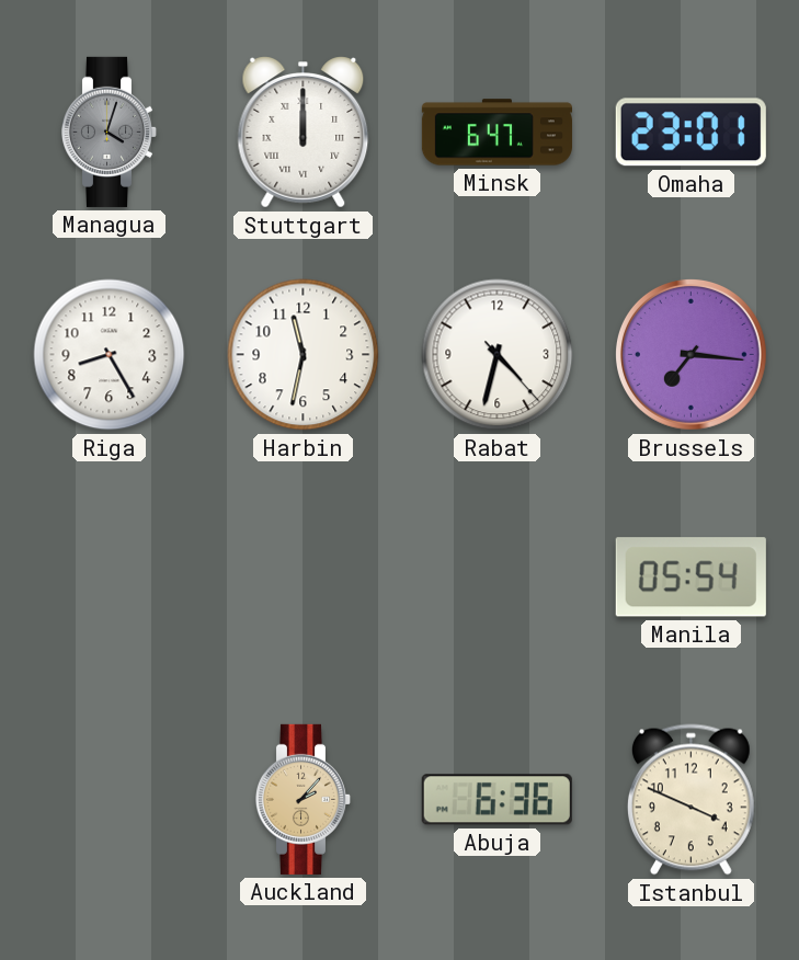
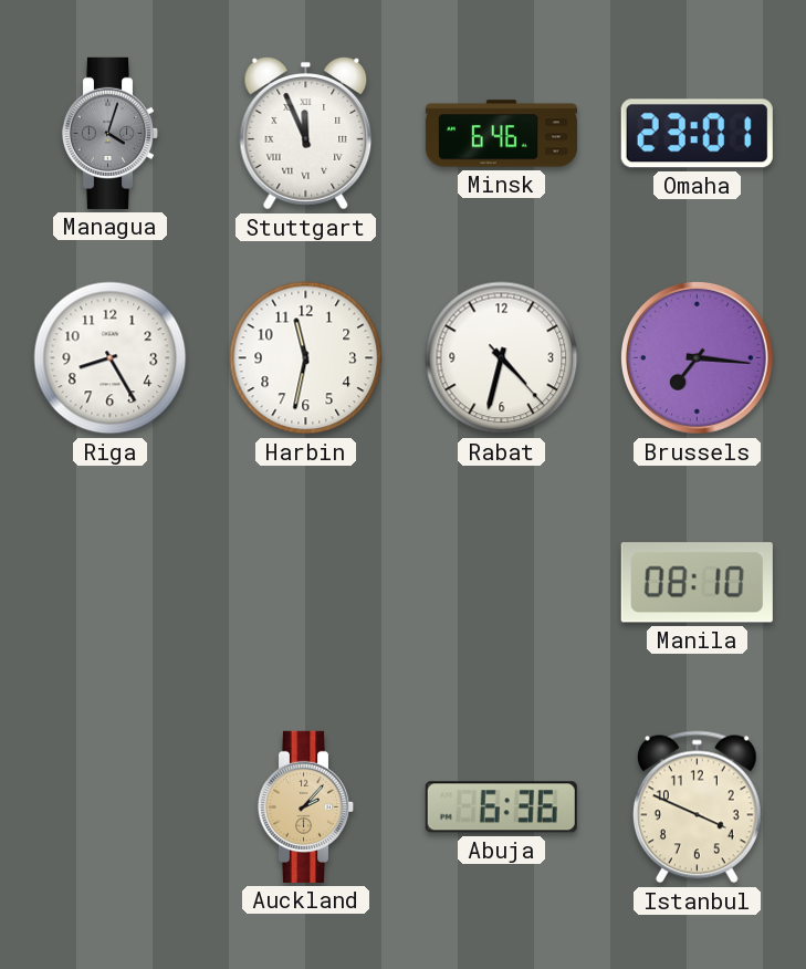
Stuttgart: 12:00 -> 11:56 (306, 134)
Minsk: 6:47 -> 6:46 (501, 134)
Manila: 05:54 -> 08:10 (697, 583)
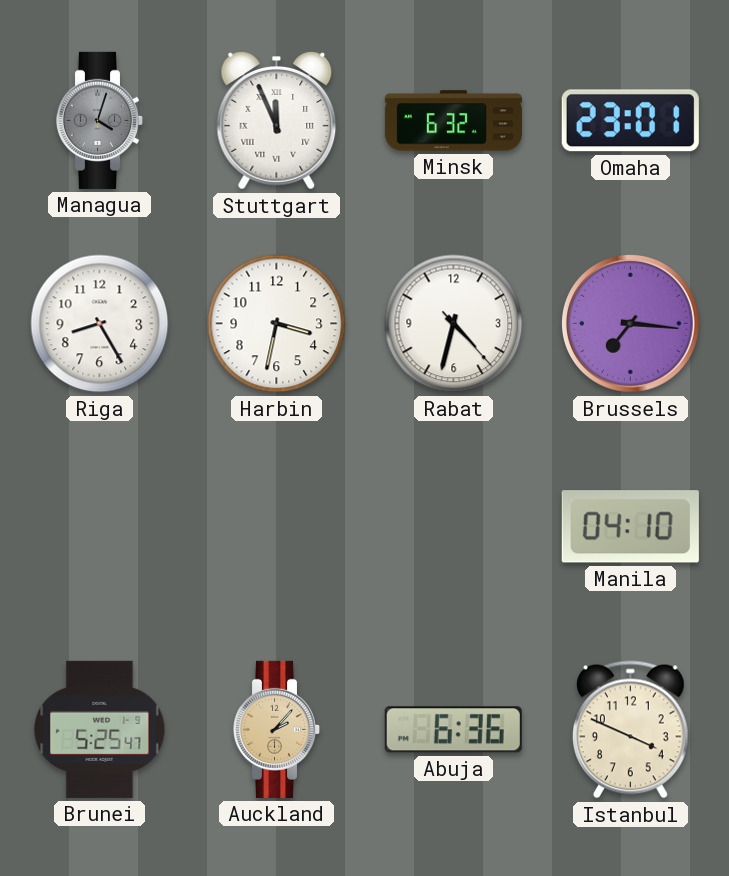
Minsk: 6:46 -> 6:32 (453, 121)
Harbin: 11:32 -> 3:32 (277, 324)
Manila: 08:10 -> 04:10 (630, 527)
Brunei: none -> 5:25 (100, 729)
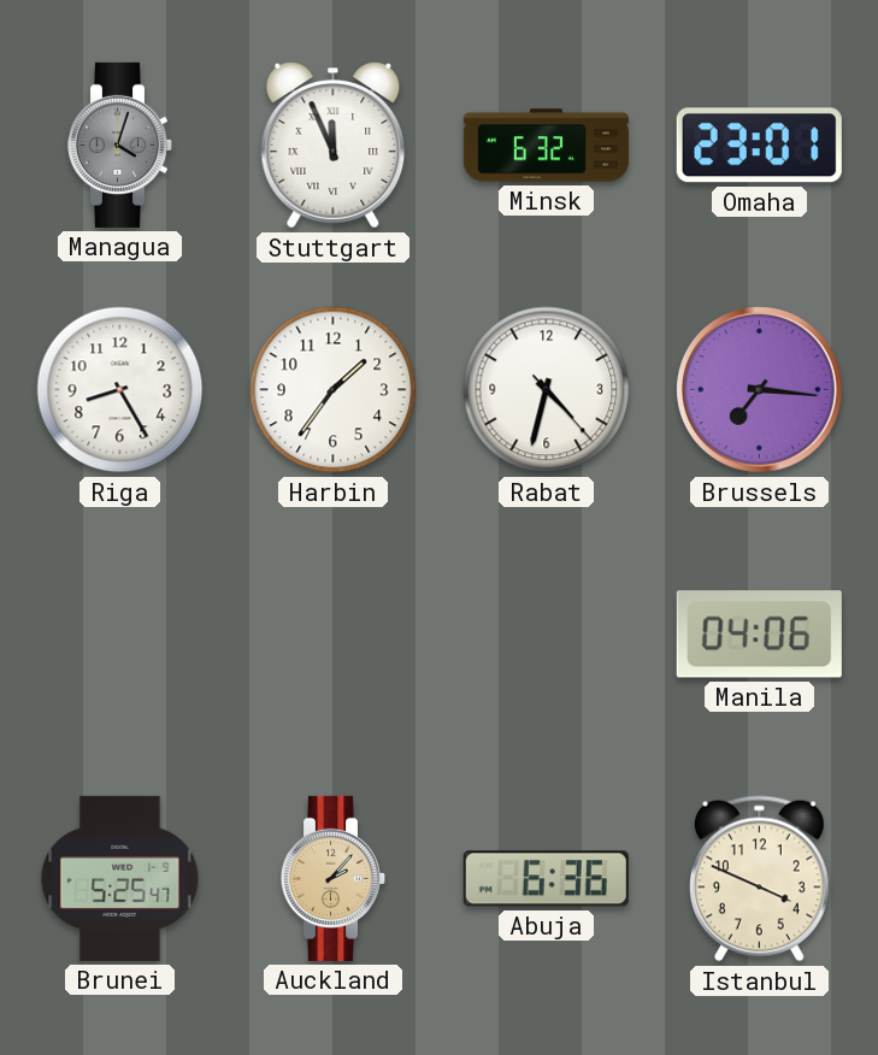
Harbin: 3:32 -> 1:36 (334, 390)
Manila: 04:10 -> 04:06 (759, 635)
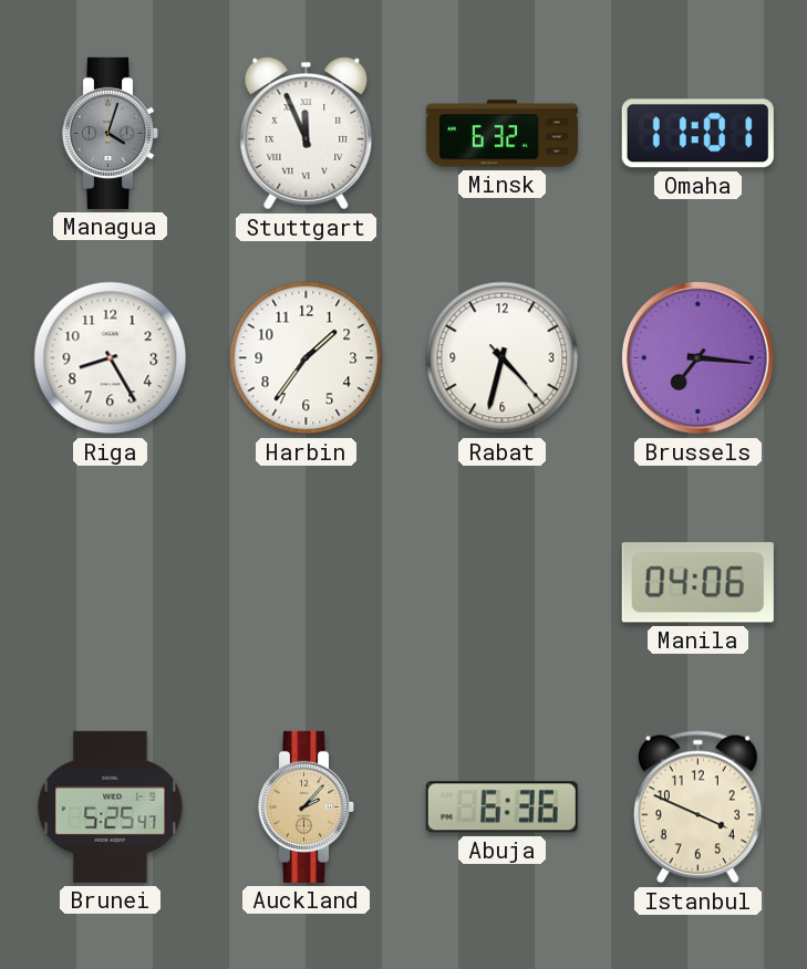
Omaha: 23:01 -> 11:01 (697, 134)
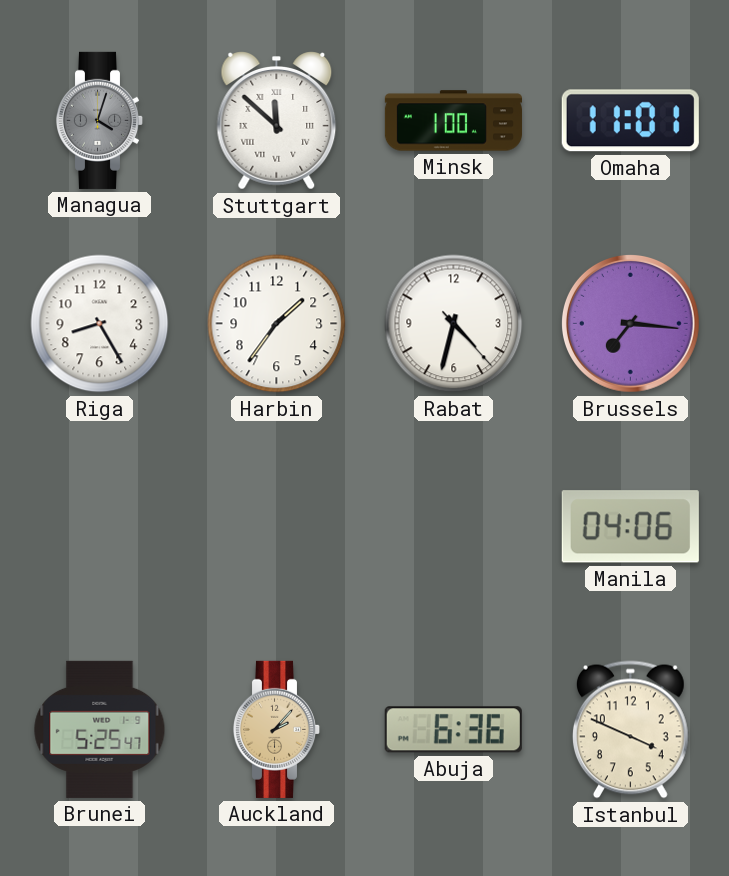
Stuttgart: 11:56 -> 11:52 (277, 121)
Minsk: 6:32 -> 1:00 (453, 121)
